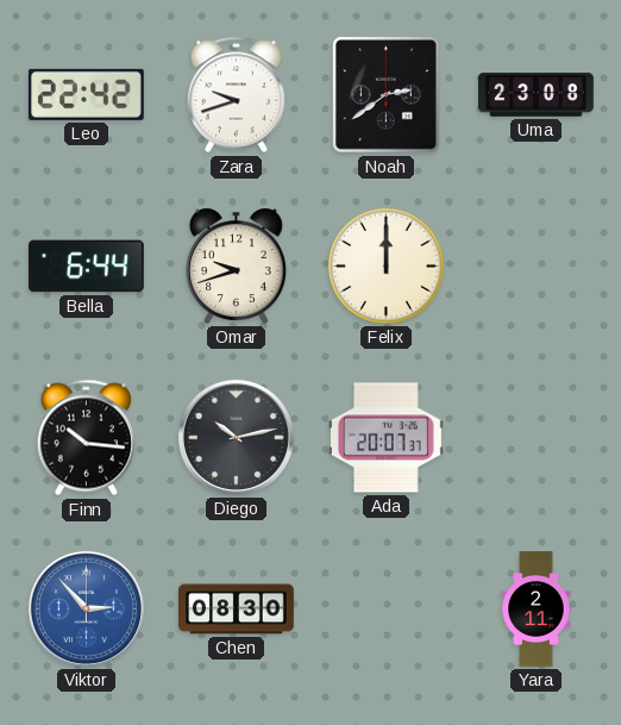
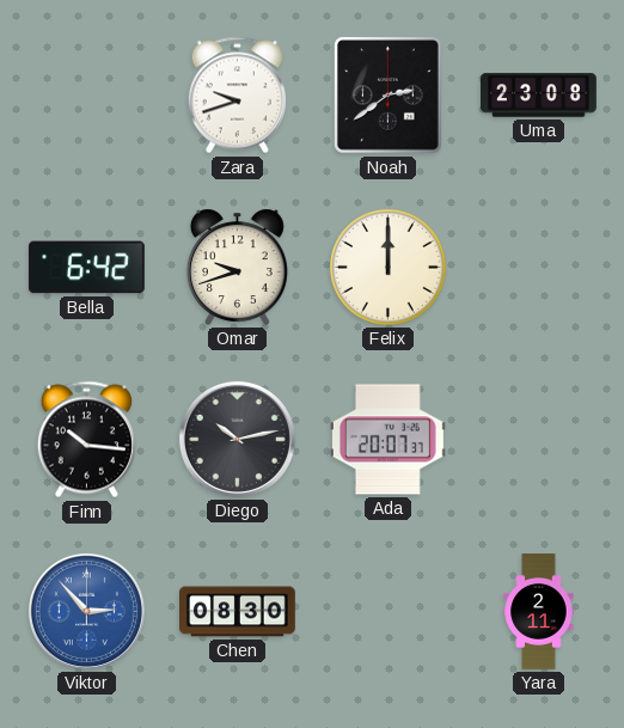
Leo: 22:42 -> none (86, 94)
Bella: 6:44 -> 6:42 (87, 268)
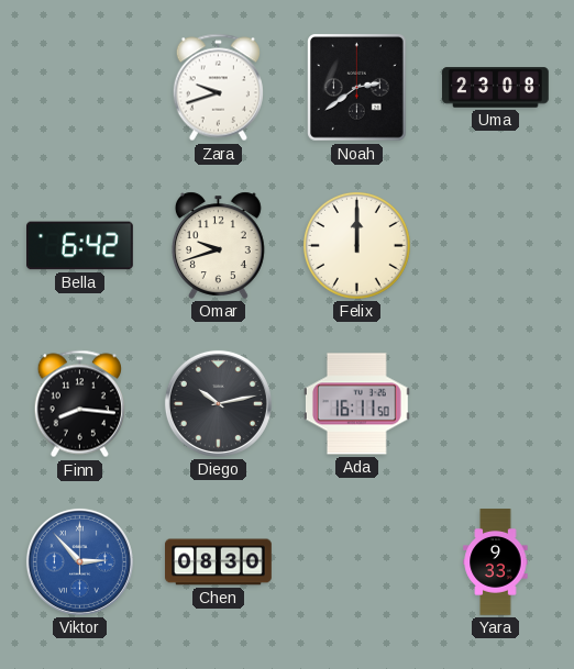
Finn: 10:16 -> 8:16 (79, 404)
Ada: 20:07 -> 16:11 (356, 404)
Yara: 2:11 -> 9:33 (496, 562)
